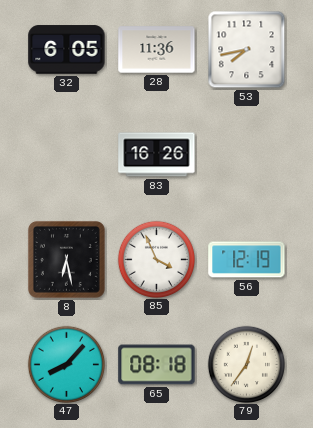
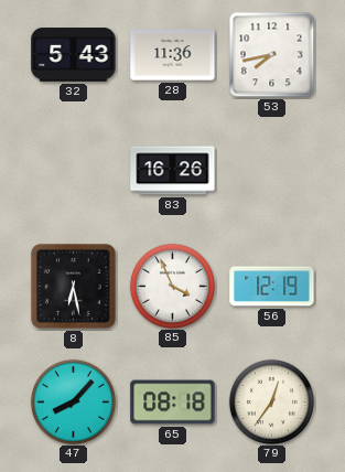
32: 6:05 -> 5:43 (74, 55)
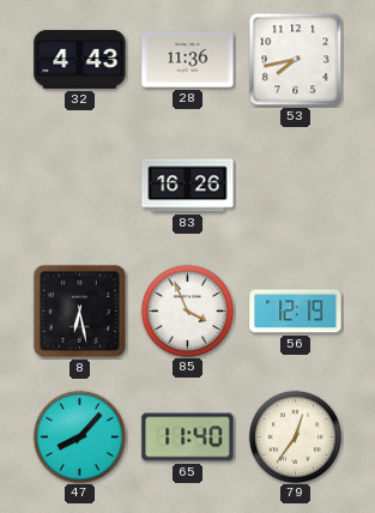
32: 5:43 -> 4:43 (80, 60)
65: 08:18 -> 11:40 (188, 437)
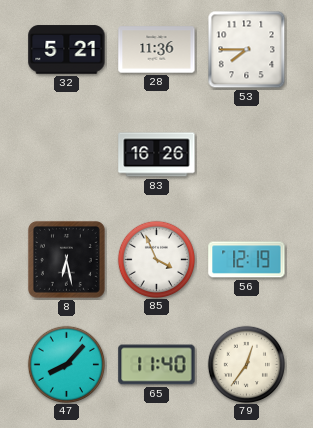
32: 4:43 -> 5:21 (67, 50)
53: 7:43 -> 7:45 (247, 50)
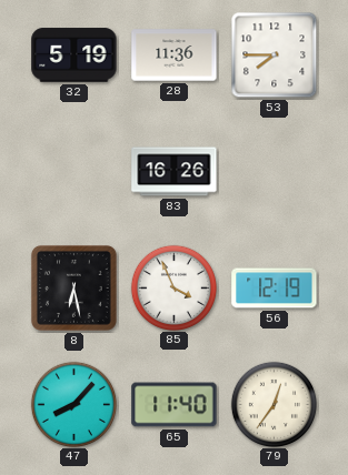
32: 5:21 -> 5:19 (74, 55)
